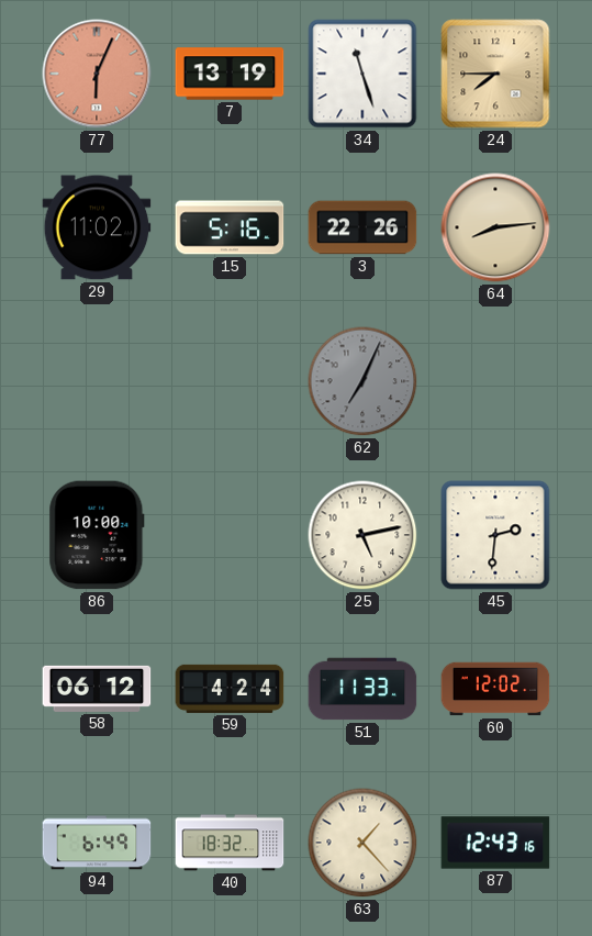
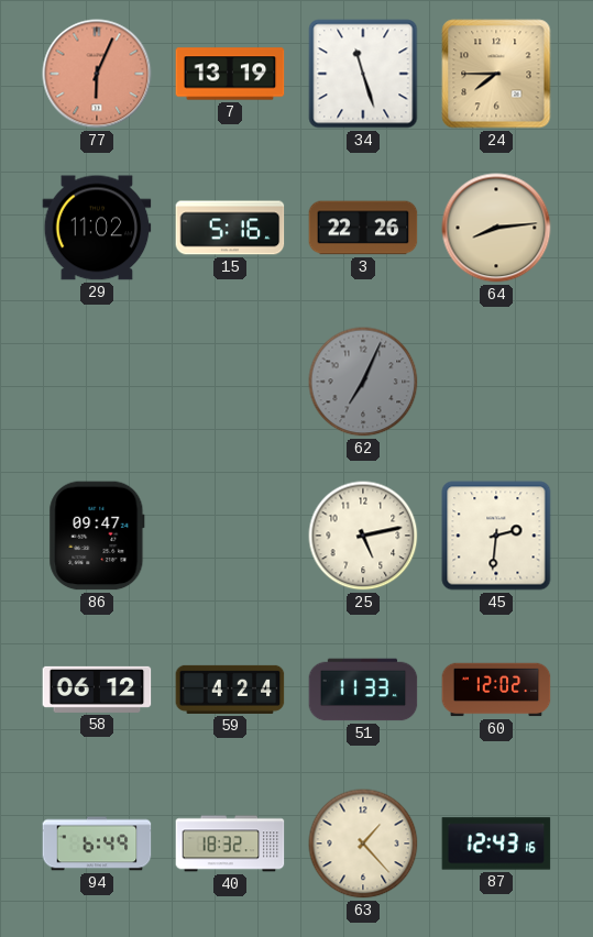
86: 10:00 -> 09:47 (97, 536)
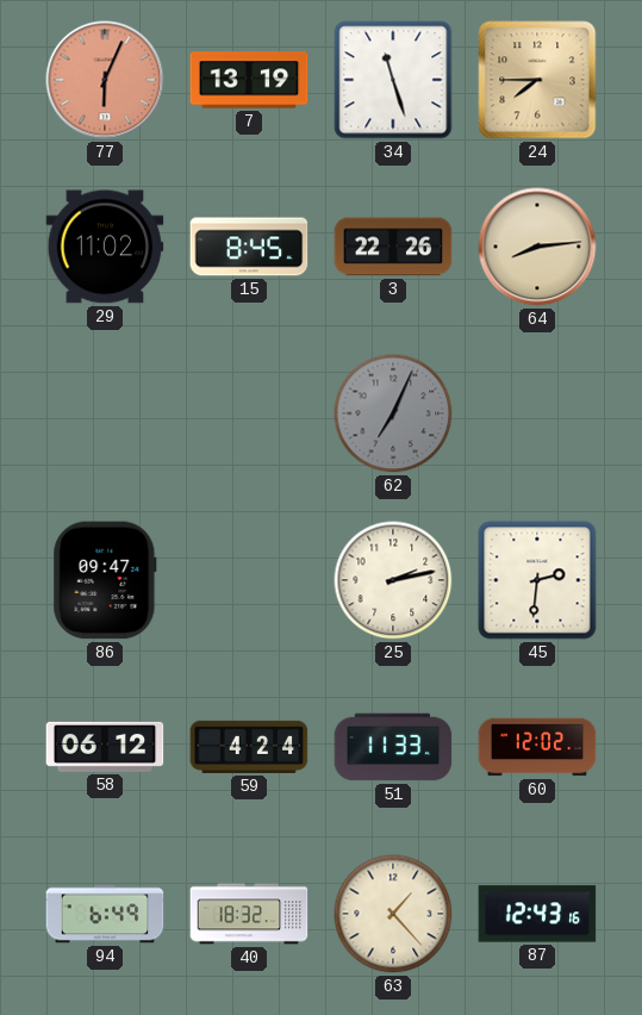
15: 5:16 -> 8:45 (249, 247)
25: 5:13 -> 2:13 (393, 580)
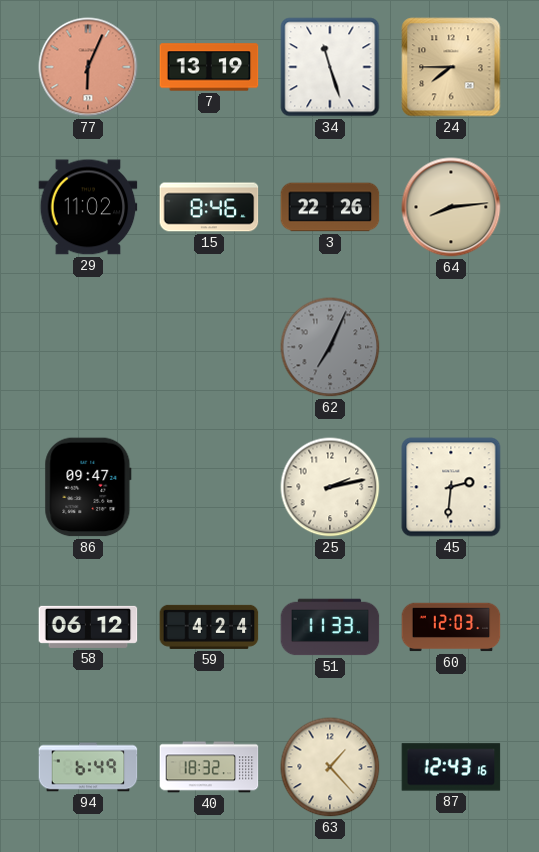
15: 8:45 -> 8:46 (209, 207)
60: 12:02 -> 12:03 (451, 627)
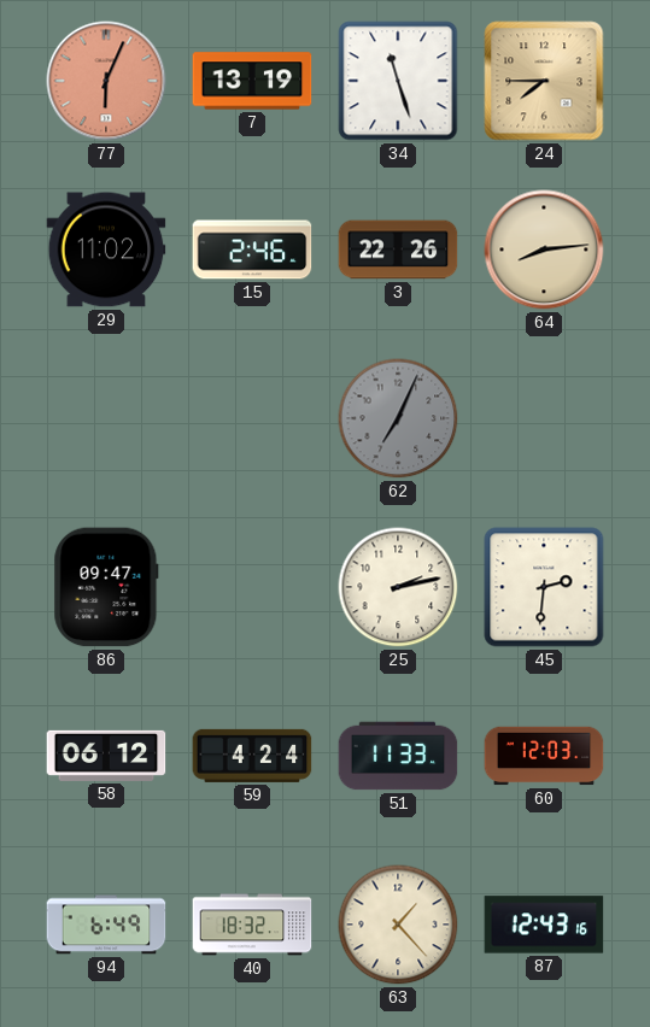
15: 8:46 -> 2:46 (252, 250)
